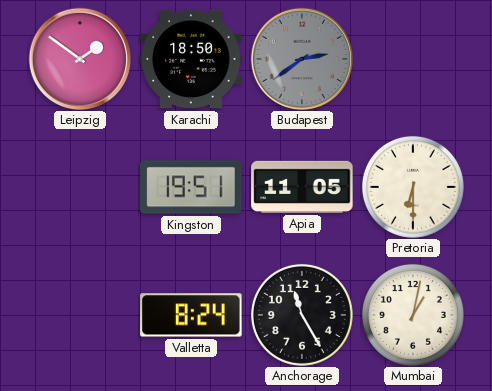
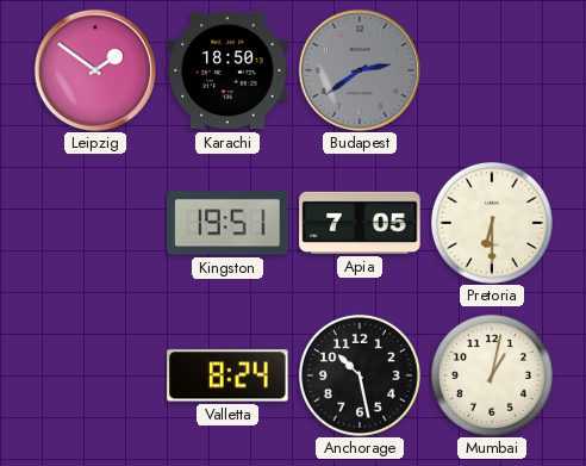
Apia: 11:05 -> 7:05 (360, 223)
Anchorage: 11:25 -> 10:28 (360, 375)
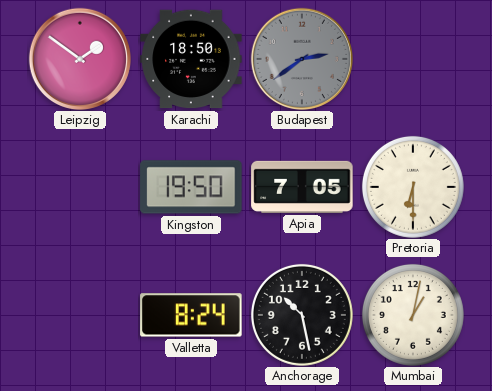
Kingston: 19:51 -> 19:50 (191, 187)
